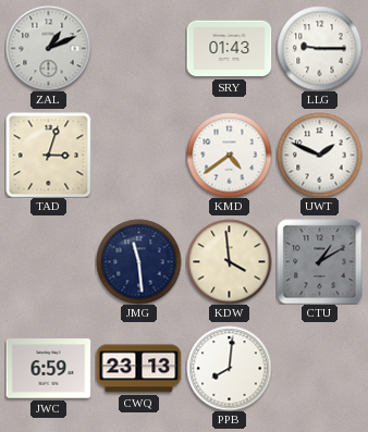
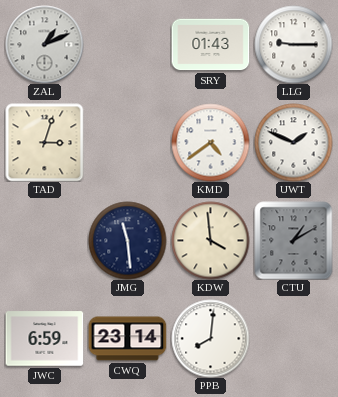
CWQ: 23:13 -> 23:14 (127, 339)
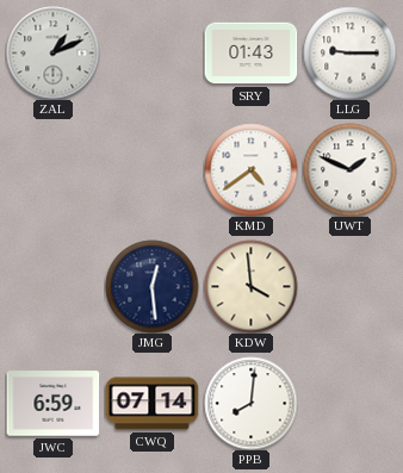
TAD: 3:03 -> none (44, 142)
JMG: 11:29 -> 12:29 (151, 286)
CTU: 1:10 -> none (293, 240)
CWQ: 23:14 -> 07:14 (151, 404)
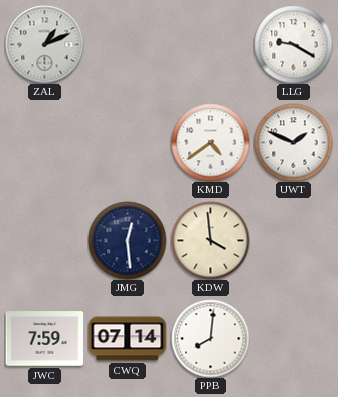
SRY: 01:43 -> none (250, 54)
LLG: 9:15 -> 9:20 (293, 44)
JWC: 6:59 -> 7:59 (44, 339)
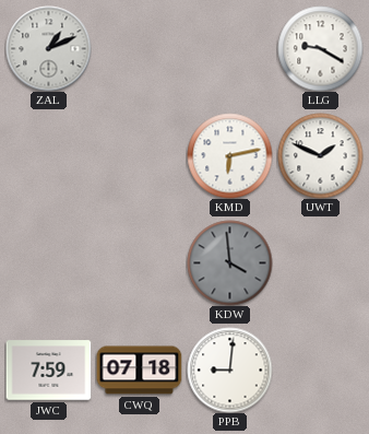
KMD: 4:39 -> 6:13 (229, 155)
JMG: 12:29 -> none (127, 240)
KDW dial: cream -> grey (229, 262)
CWQ: 07:14 -> 07:18 (139, 371)
PPB: 8:01 -> 9:01 (229, 370)
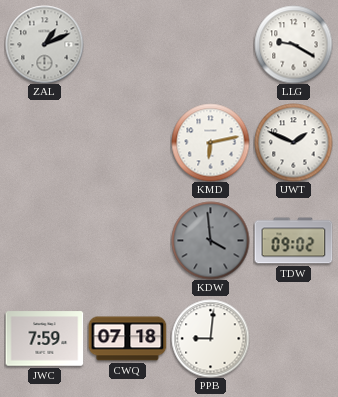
TDW: none -> 09:02 (293, 241)
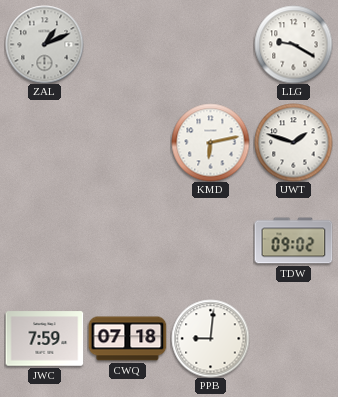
UWT: 1:49 -> 1:48 (293, 142)
KDW: 3:59 -> none (210, 240)
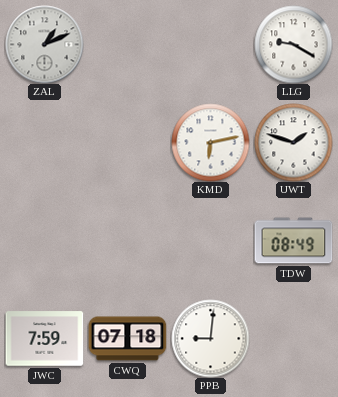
TDW: 09:02 -> 08:49 (293, 241)
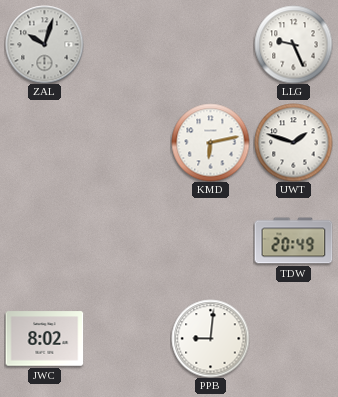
ZAL: 1:11 -> 10:03 (44, 44)
LLG: 9:20 -> 9:26 (293, 44)
TDW: 08:49 -> 20:49 (293, 241)
JWC: 7:59 -> 8:02 (44, 339)
CWQ: 07:18 -> none (127, 339)
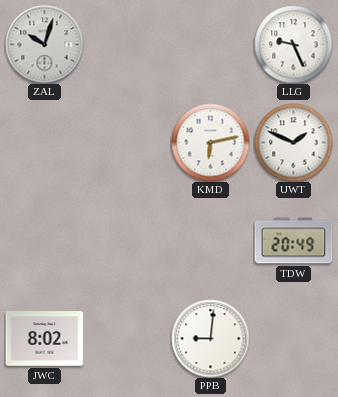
UWT: 1:48 -> 1:49 (293, 142)
